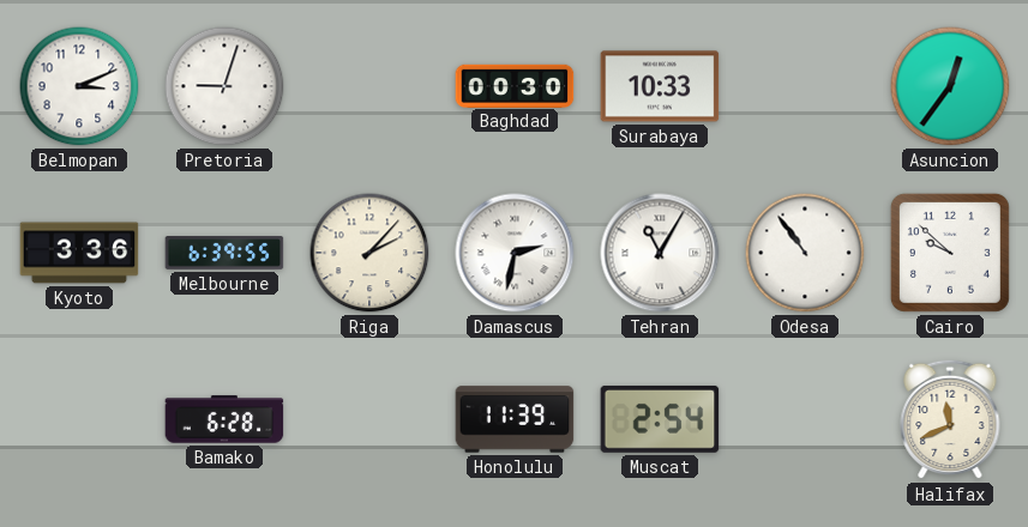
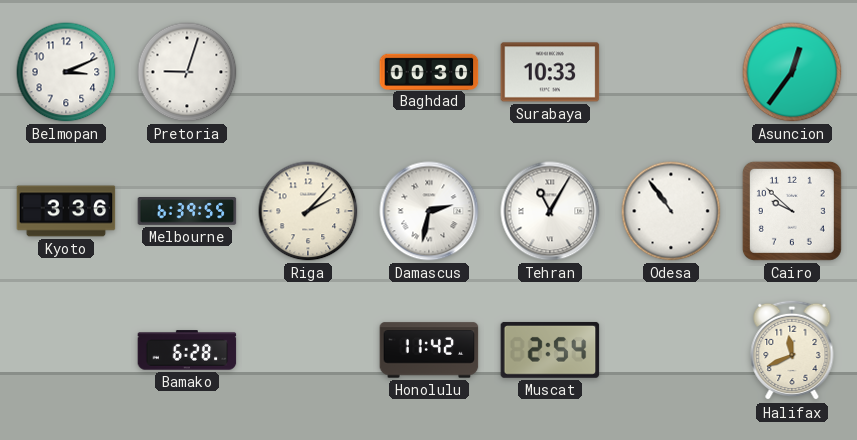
Honolulu: 11:39 -> 11:42 (429, 350)
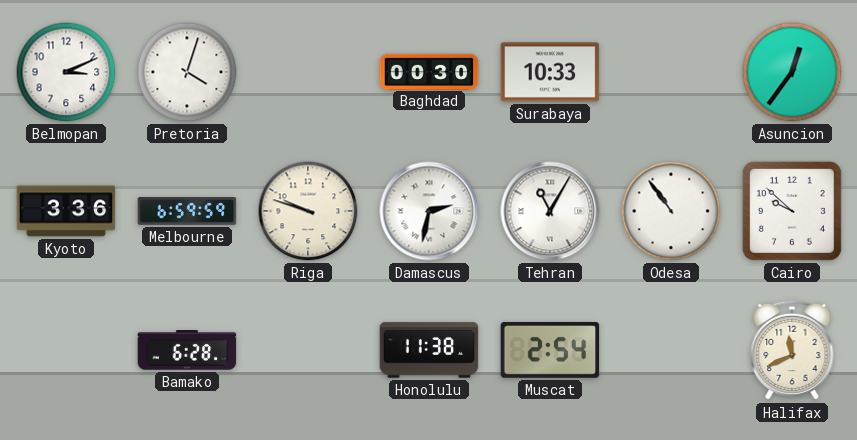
Pretoria: 9:03 -> 4:03 (187, 72)
Melbourne: 6:39 -> 6:59 (187, 212)
Riga: 2:07 -> 9:48 (308, 211)
Honolulu: 11:42 -> 11:38 (429, 350)
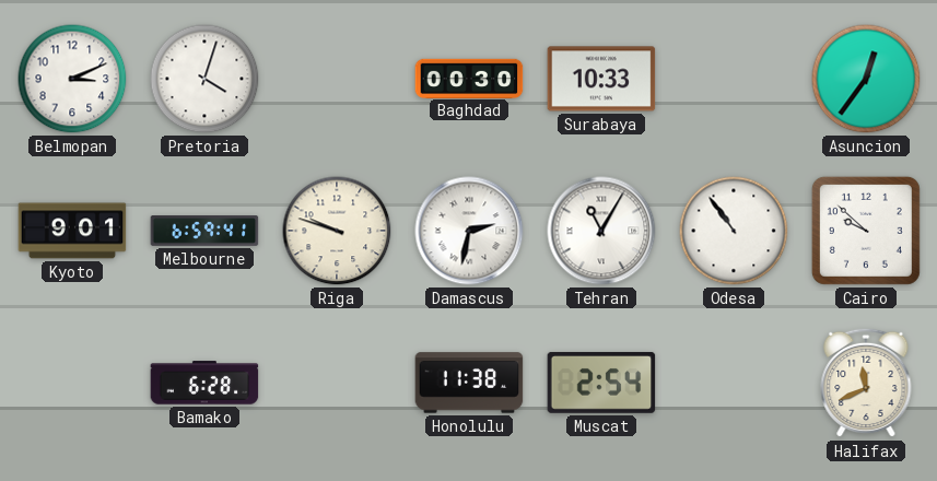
Kyoto: 3:36 -> 9:01 (72, 231)
Melbourne: 6:59:59 -> 6:59:41 (204, 232)
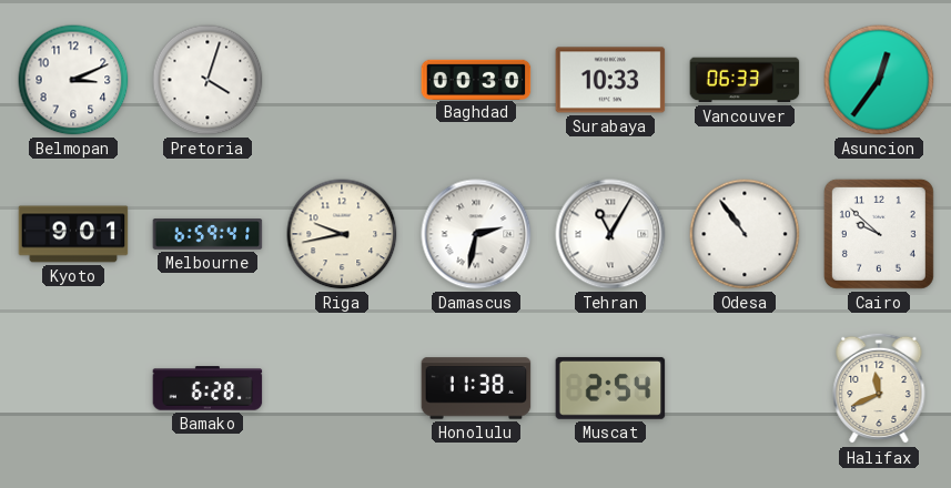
Vancouver: none -> 06:33 (745, 80)
Riga: 9:48 -> 9:43 (342, 234)
